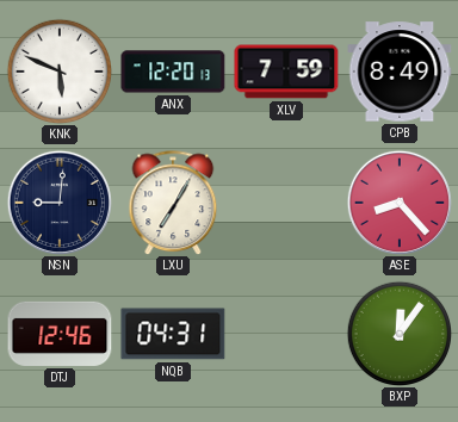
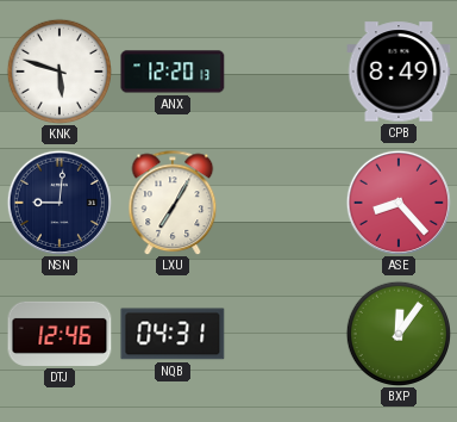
KNK: 5:49 -> 5:48 (58, 70)
XLV: 7:59 -> none (286, 72)
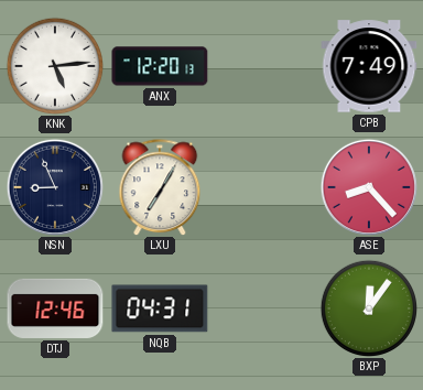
KNK: 5:48 -> 5:14 (54, 65)
CPB: 8:49 -> 7:49 (369, 66)
NSN: 9:01 -> 8:56 (55, 187)
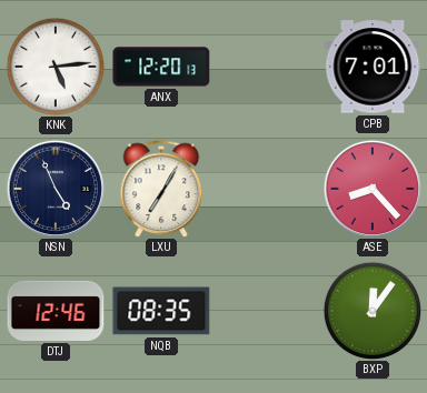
CPB: 7:49 -> 7:01 (373, 67)
NSN: 8:56 -> 4:56 (56, 189)
NQB: 04:31 -> 08:35 (161, 311)
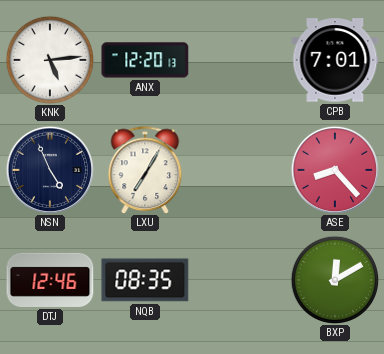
BXP: 12:06 -> 12:10 (334, 279)
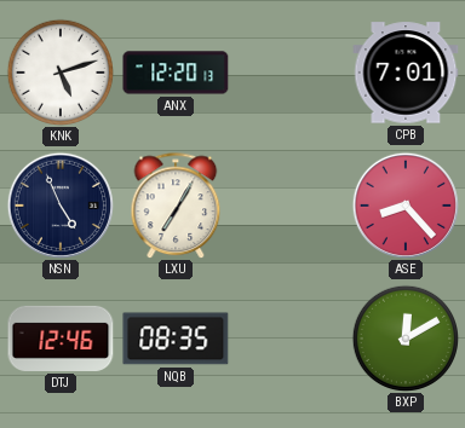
KNK: 5:14 -> 5:12 (59, 71)
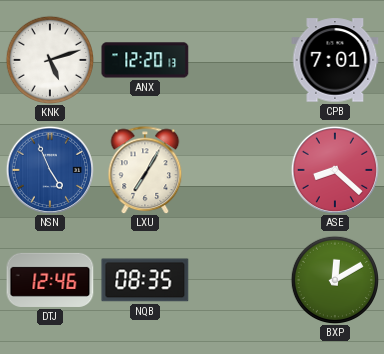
NSN dial: navy -> blue (50, 170)
ASE: 8:23 -> 8:22 (335, 170)
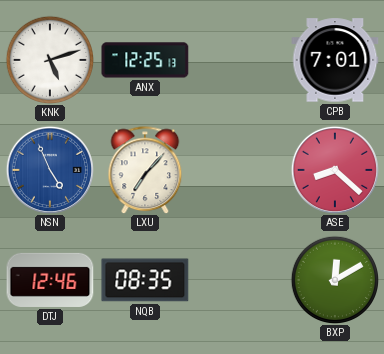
ANX: 12:20 -> 12:25 (145, 60)
LXU: 7:05 -> 7:07 (145, 170)
